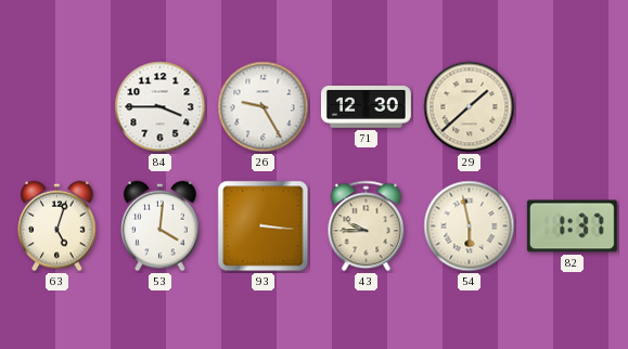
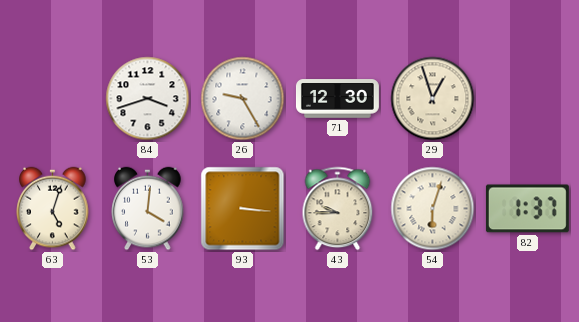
84: 3:45 -> 3:42 (148, 99)
29: 1:38 -> 12:57 (433, 99)
54: 5:58 -> 6:03 (433, 209)
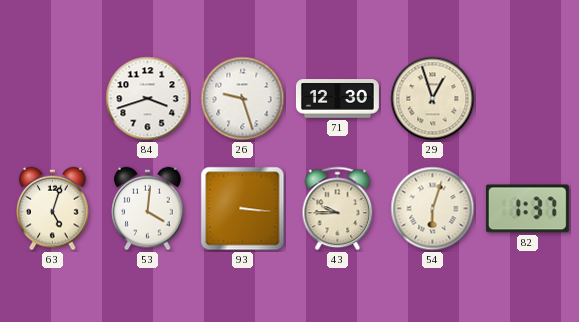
26: 9:25 -> 9:27 (243, 99)
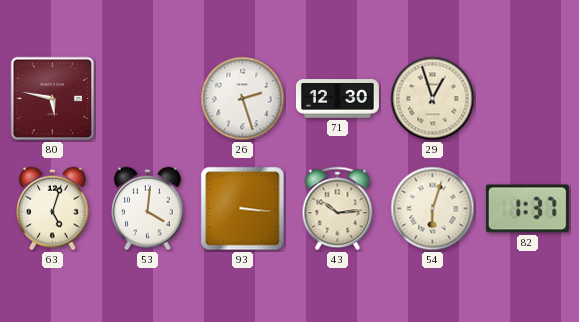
80: none -> 5:47 (53, 99)
84: 3:42 -> none (148, 99)
26: 9:27 -> 2:27 (243, 99)
43: 9:45 -> 10:14 (338, 209)
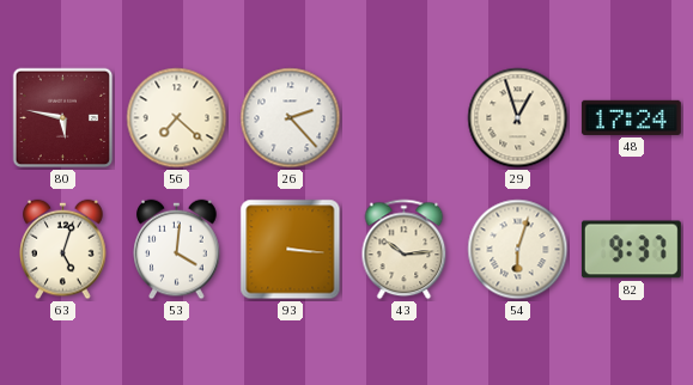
56: none -> 7:22 (177, 118)
26: 2:27 -> 2:23 (291, 118)
71: 12:30 -> none (337, 99)
48: none -> 17:24 (631, 117)
82: 1:37 -> 9:37 (631, 250)
